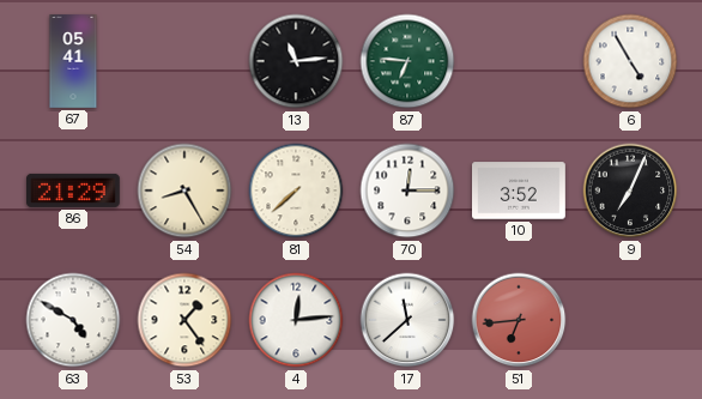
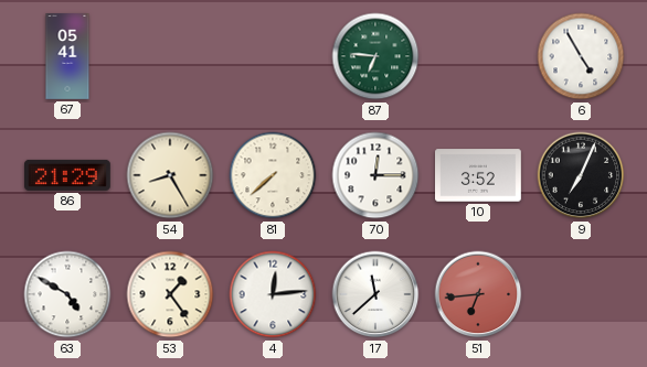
13: 11:14 -> none (296, 61)
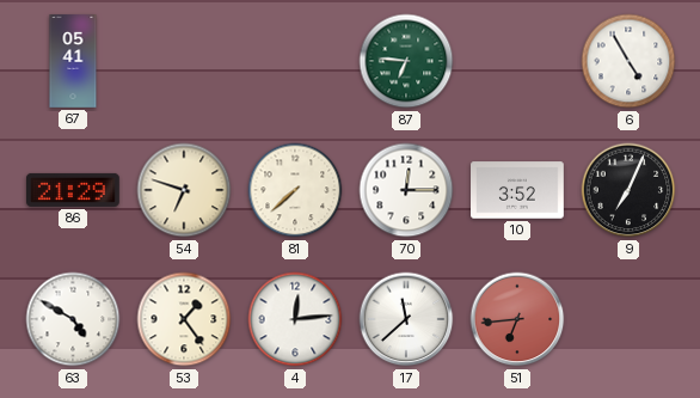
54: 8:25 -> 6:48 (184, 190)
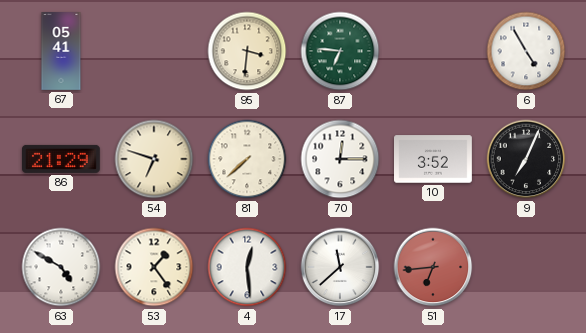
95: none -> 3:31 (247, 51)
4: 12:14 -> 12:29 (247, 267)
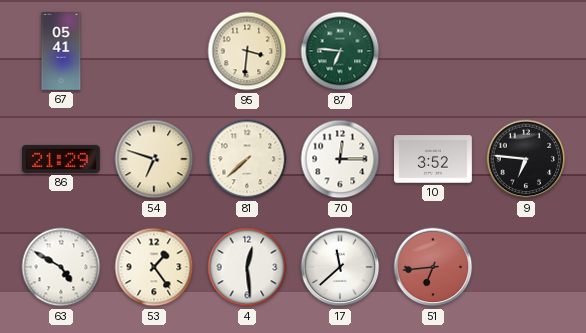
6: 4:55 -> none (526, 51)
9: 7:04 -> 6:46 (526, 159)
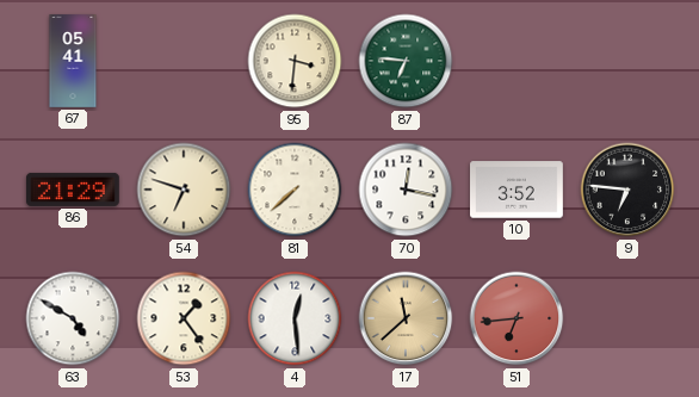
70: 12:15 -> 12:17 (406, 190)
17 dial: white -> champagne (406, 318)
